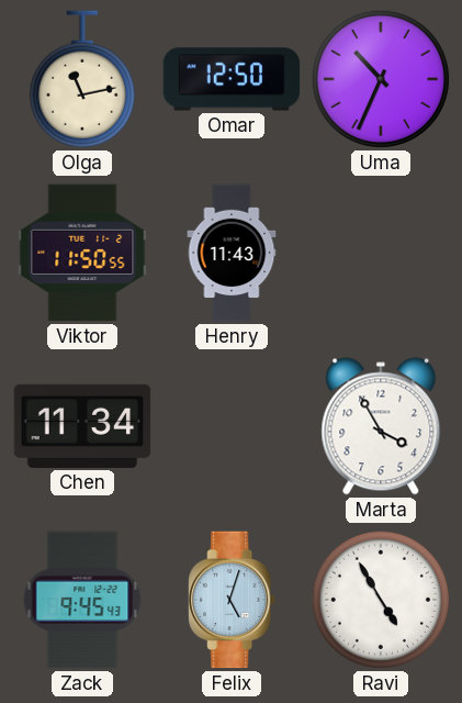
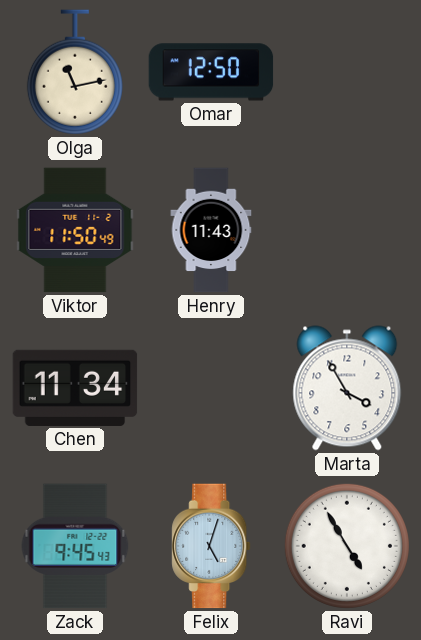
Uma: 10:34 -> none (381, 79)
Viktor: 11:50:55 -> 11:50:49 (75, 230)
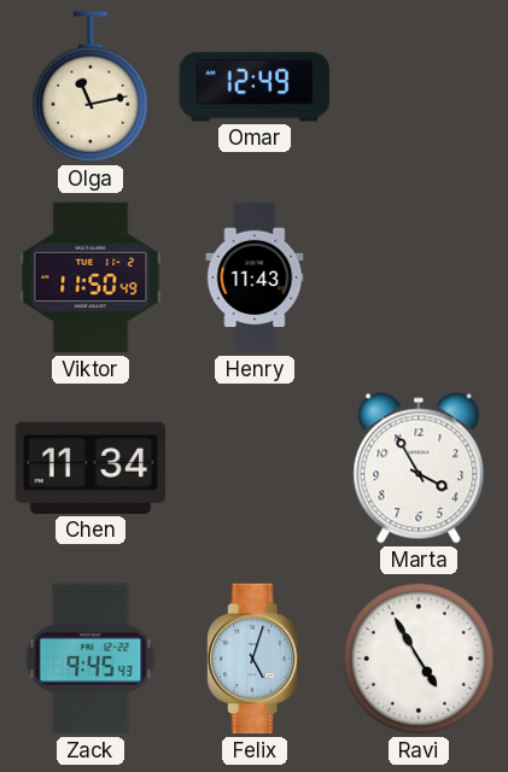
Omar: 12:50 -> 12:49 (255, 87)
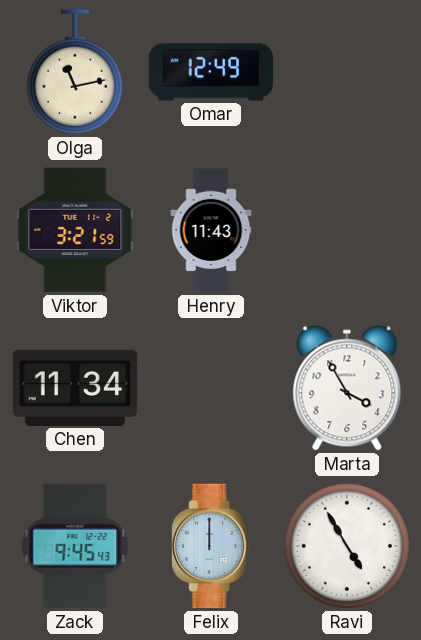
Viktor: 11:50 -> 3:21 (75, 230)
Felix: 5:03 -> 12:00 (211, 546)
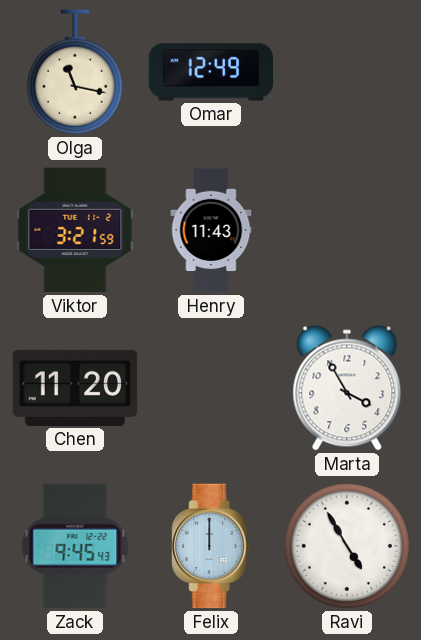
Olga: 11:13 -> 11:17 (75, 72)
Chen: 11:34 -> 11:20 (75, 388)
